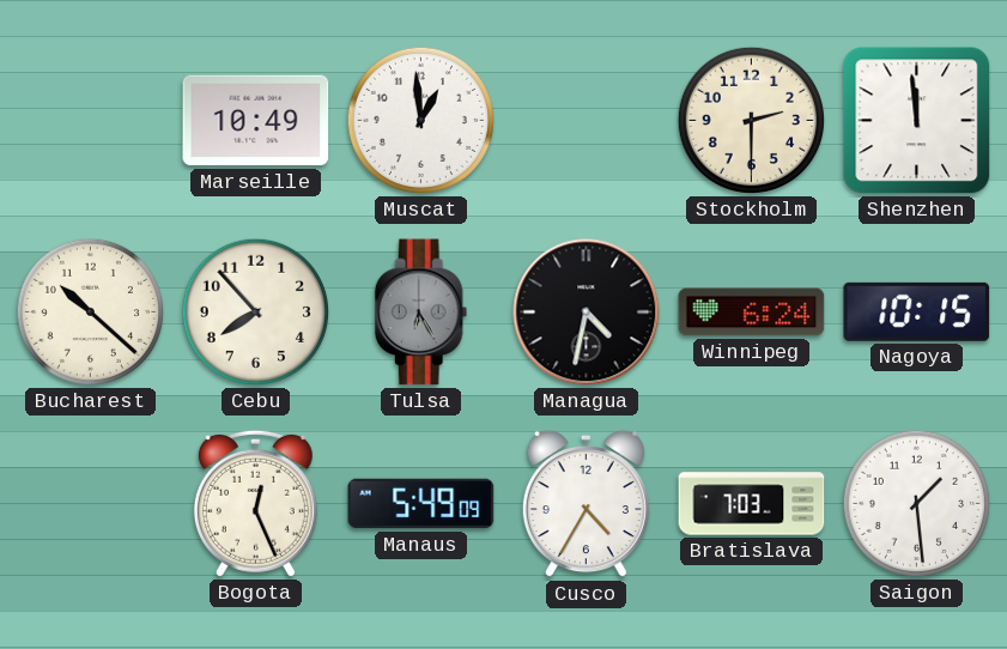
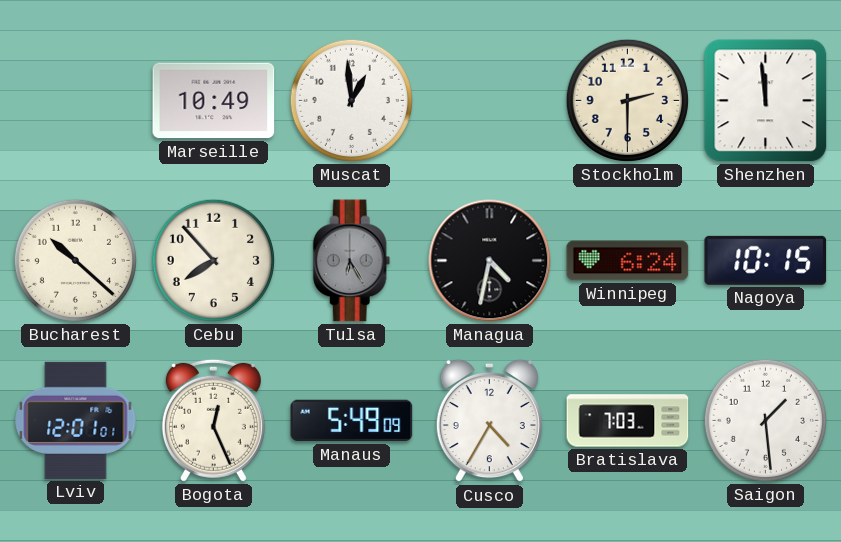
Lviv: none -> 12:01 (76, 420)
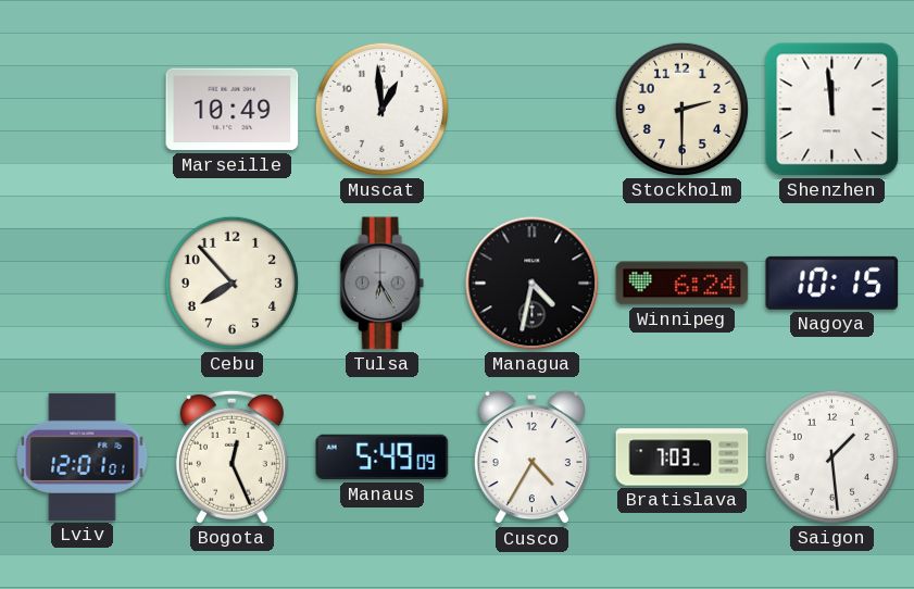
Bucharest: 10:22 -> none (75, 260)
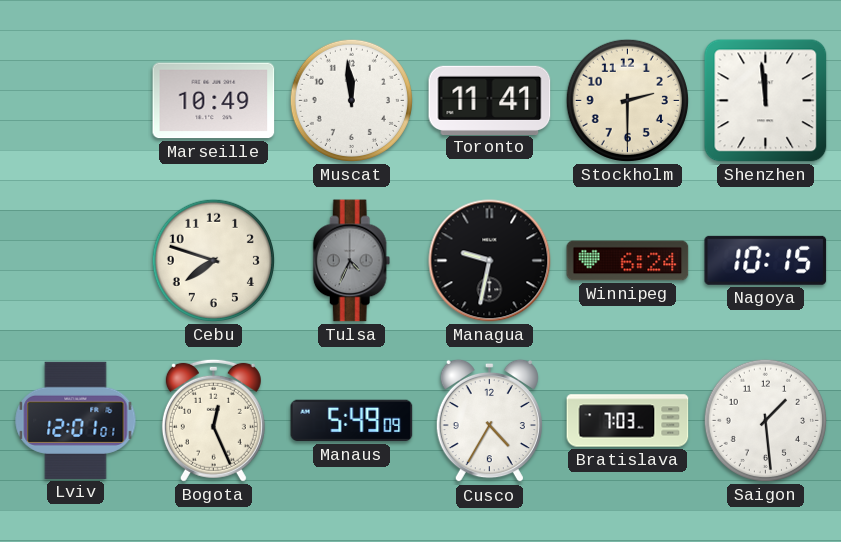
Muscat: 12:59 -> 11:59 (351, 100)
Toronto: none -> 11:41 (490, 100)
Cebu: 7:53 -> 7:48 (213, 260)
Tulsa: 6:25 -> 4:34 (352, 261)
Managua: 4:32 -> 9:32 (490, 261)
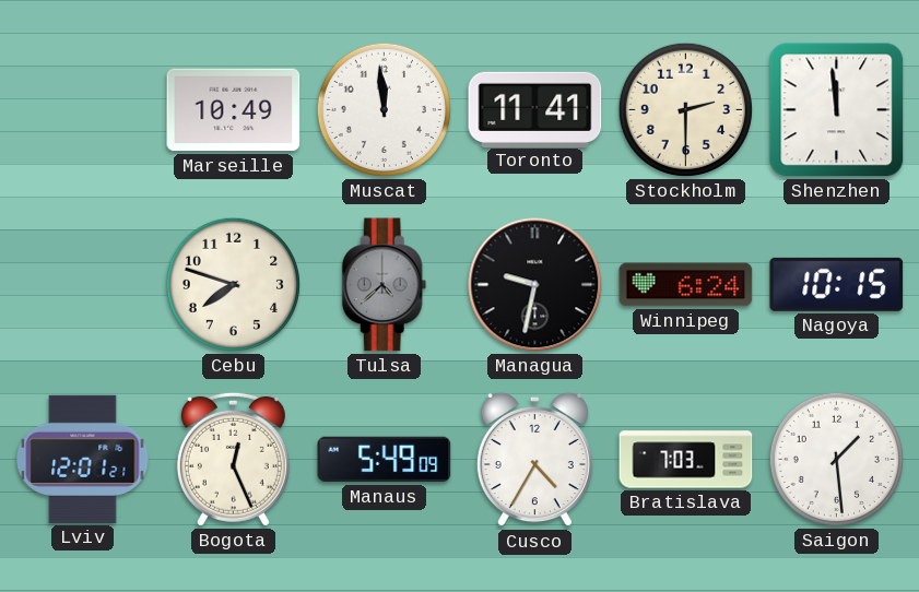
Tulsa: 4:34 -> 4:38 (385, 285)
Lviv: 12:01:01 -> 12:01:21 (83, 459)
